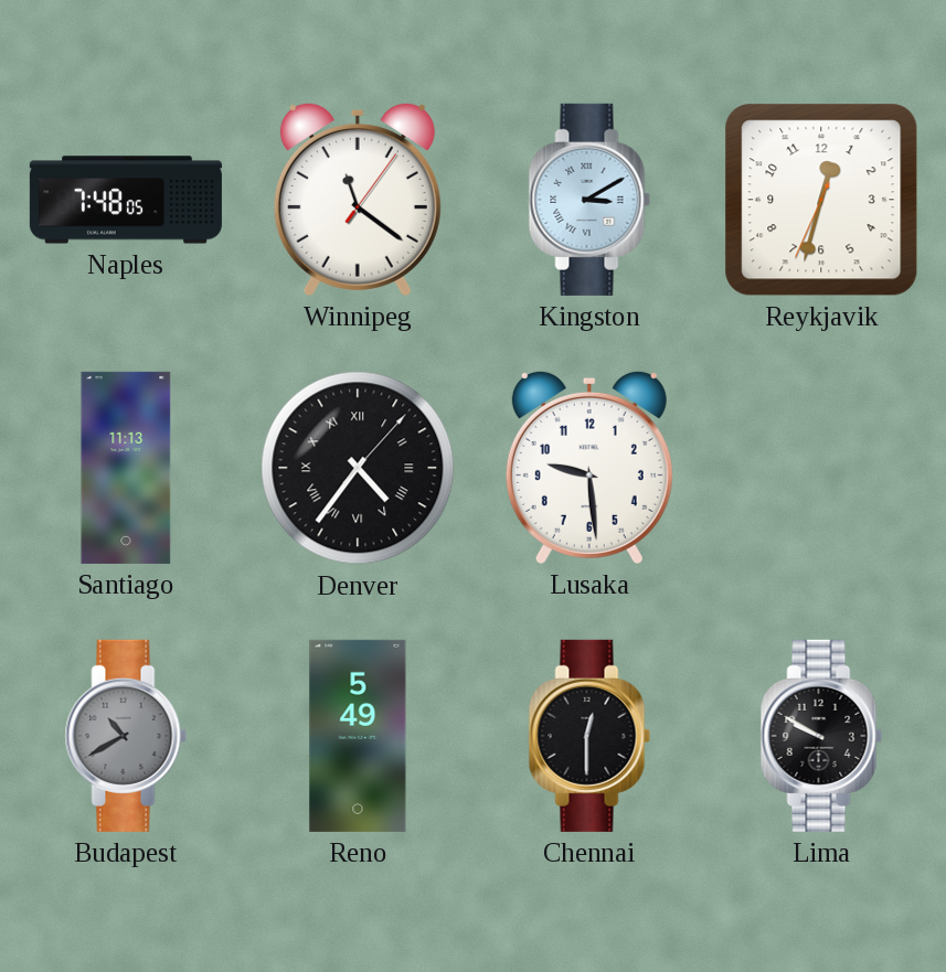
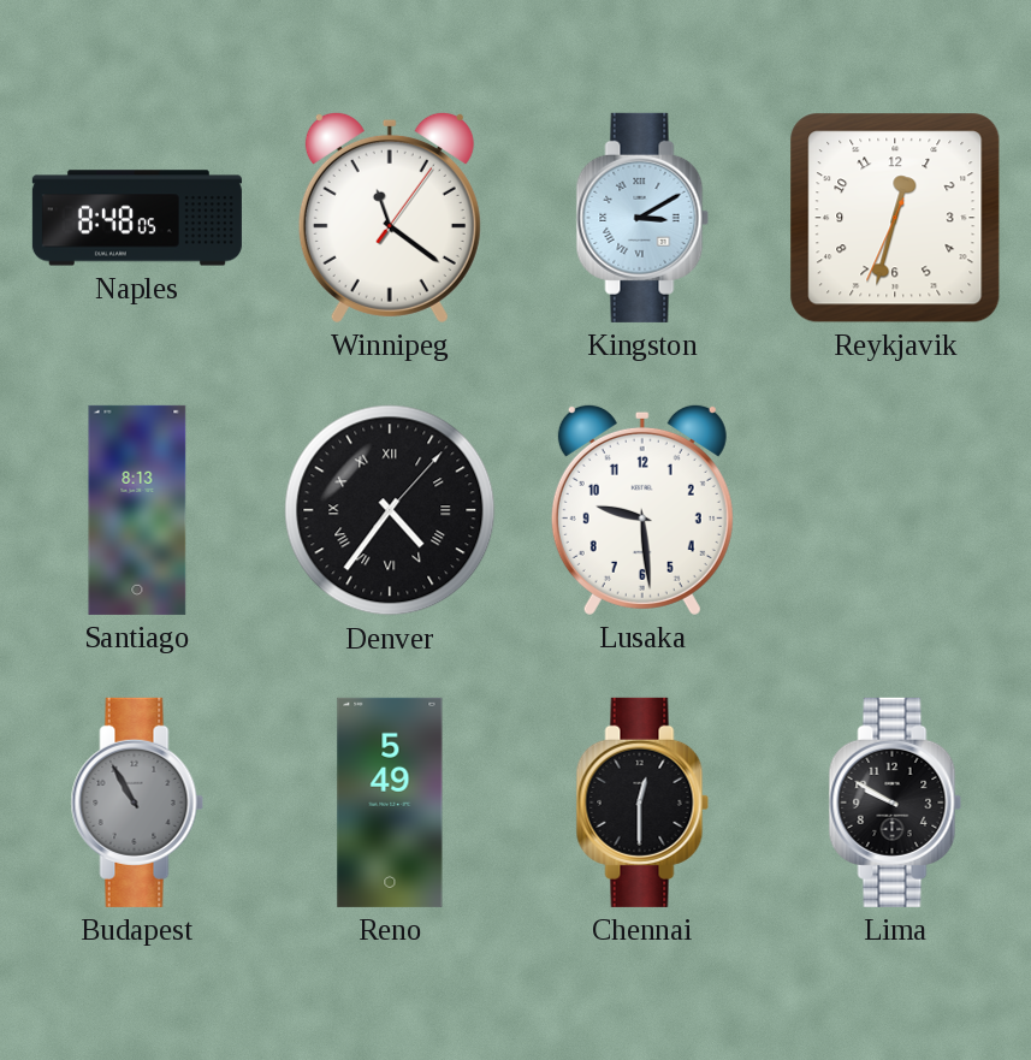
Naples: 7:48 -> 8:48 (137, 218)
Santiago: 11:13 -> 8:13 (137, 510)
Budapest: 10:40 -> 10:55 (137, 803)
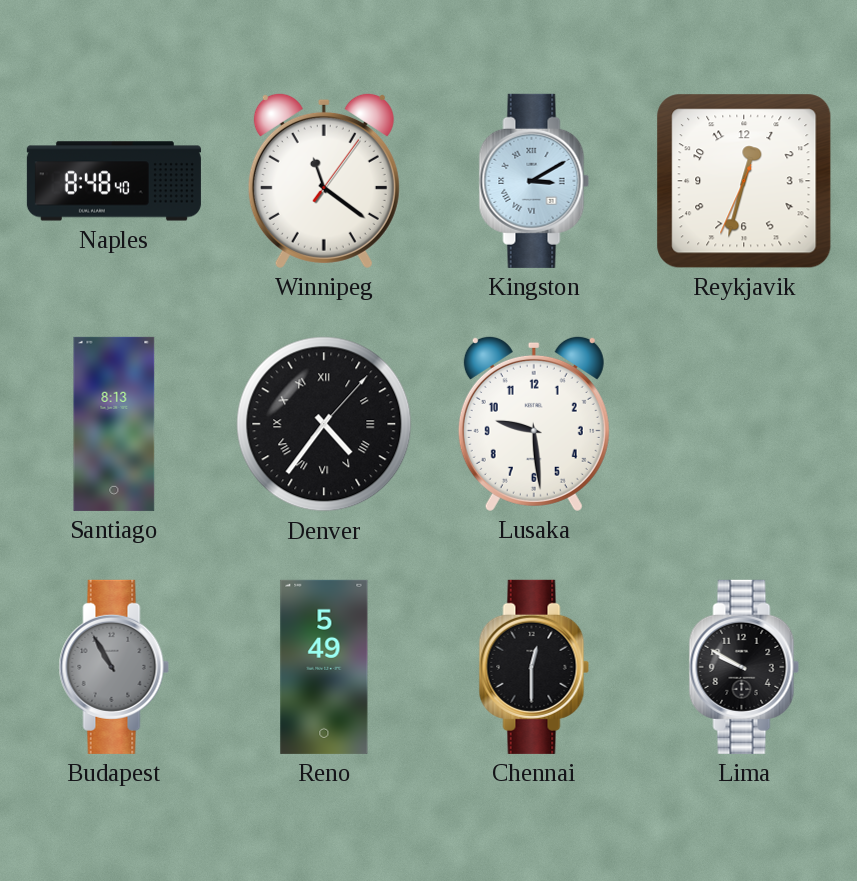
Naples: 8:48:05 -> 8:48:40 (114, 181)
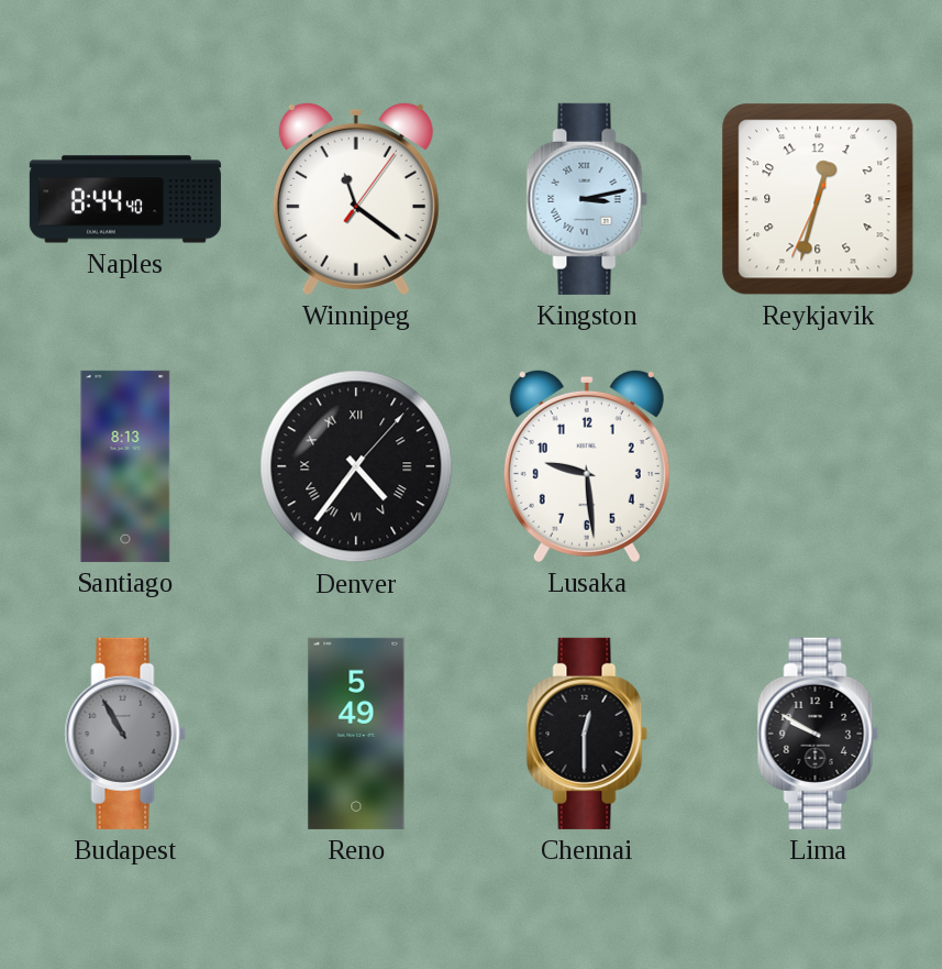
Naples: 8:48 -> 8:44 (125, 199)
Kingston: 3:10 -> 3:13 (587, 199)
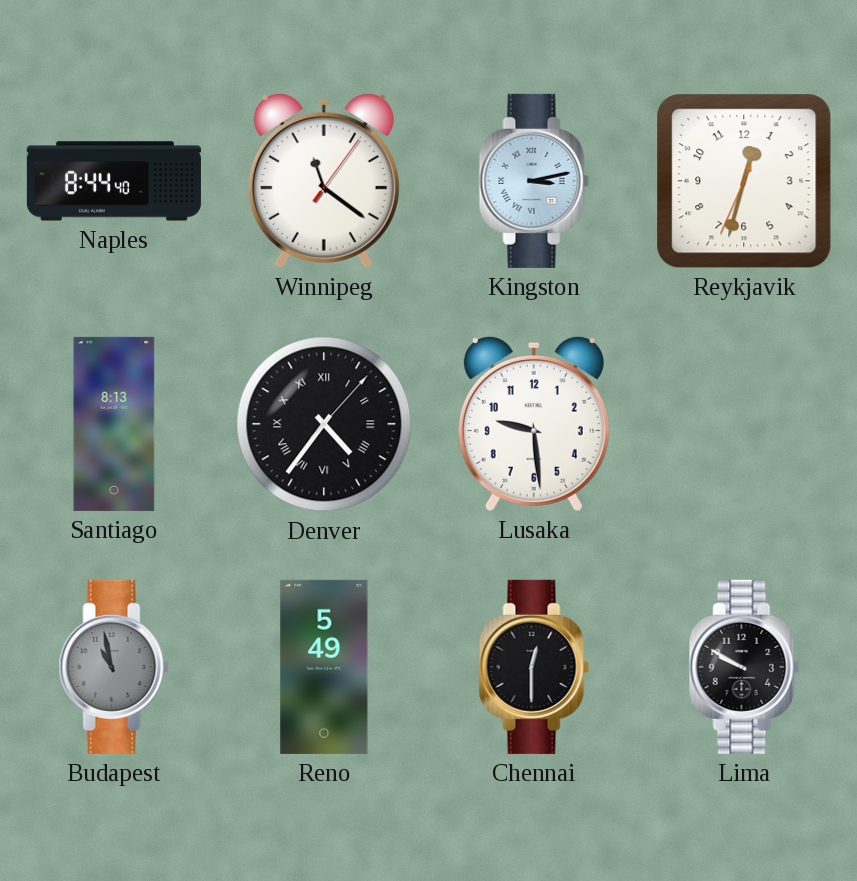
Budapest: 10:55 -> 10:58 (114, 667)
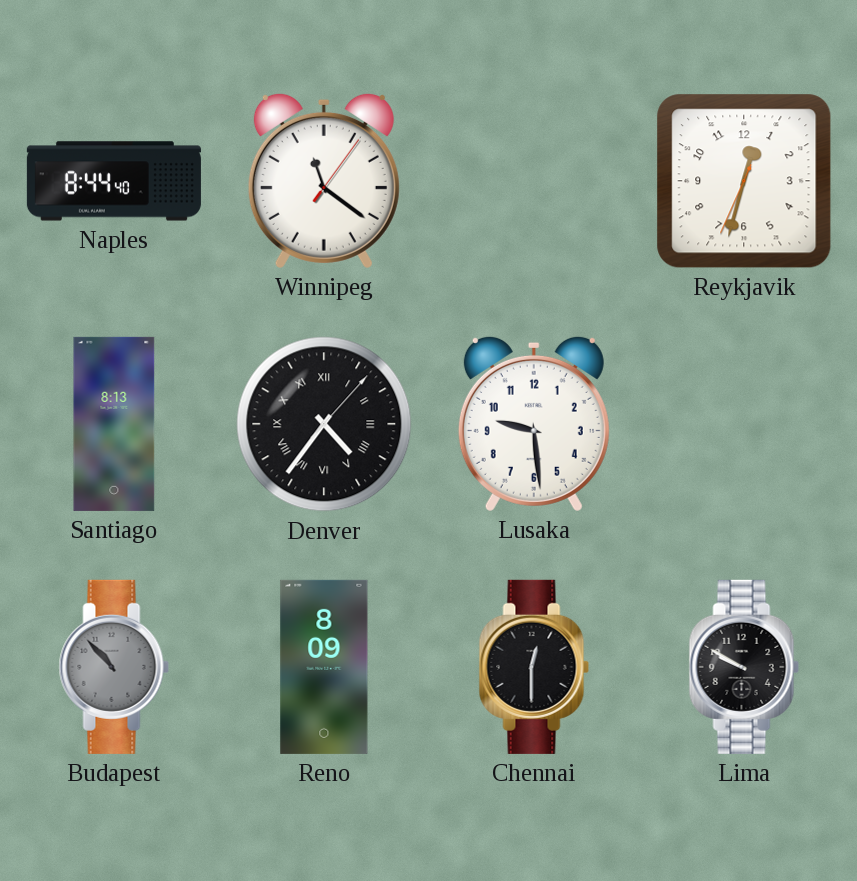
Kingston: 3:13 -> none (534, 181)
Budapest: 10:58 -> 10:53 (114, 667)
Reno: 5:49 -> 8:09 (324, 667)
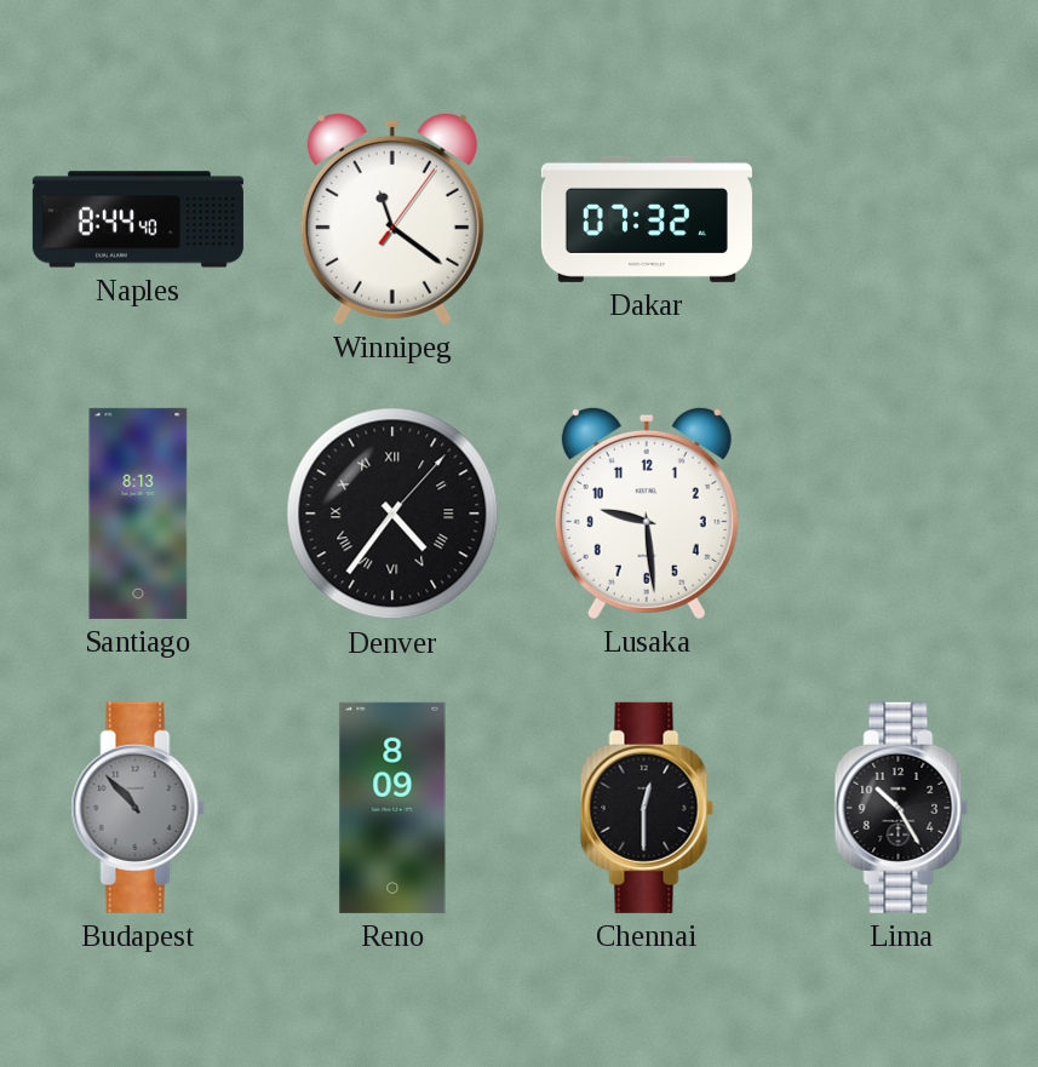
Dakar: none -> 07:32 (647, 219)
Reykjavik: 12:32 -> none (744, 181)
Lima: 9:50 -> 10:25 (901, 808)
